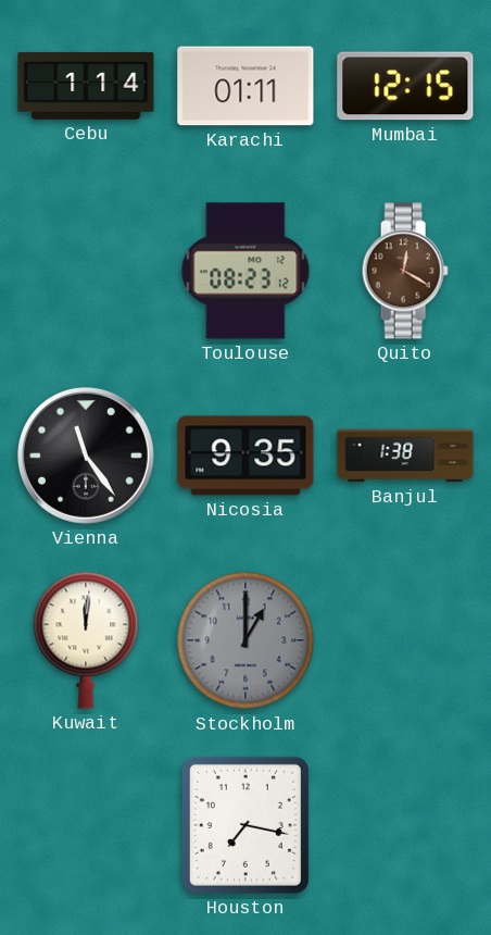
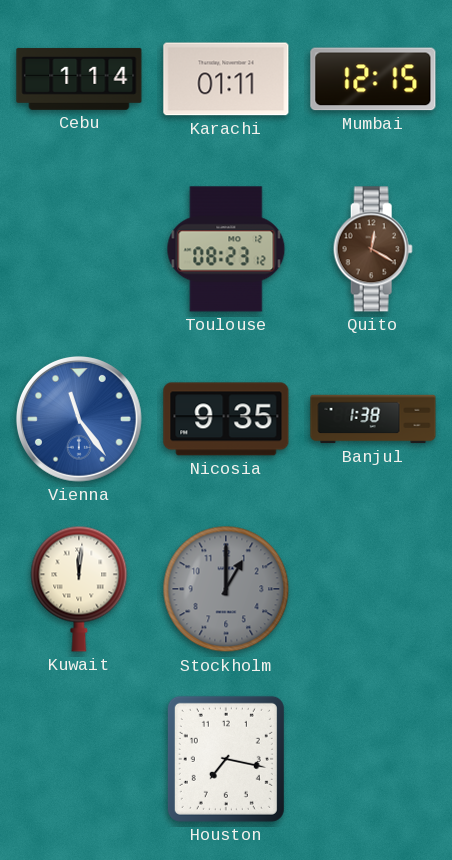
Vienna dial: black -> blue (79, 419)
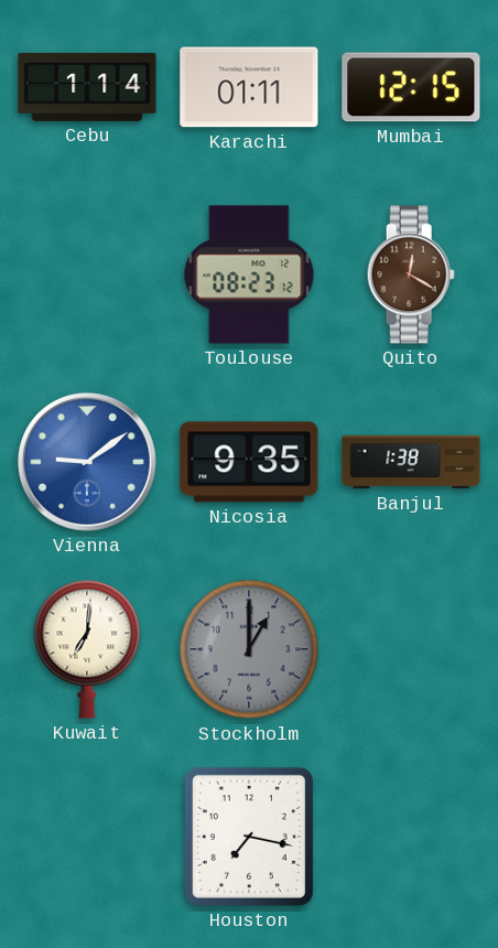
Vienna: 11:24 -> 9:09 (87, 462)
Kuwait: 12:01 -> 7:01 (87, 649)
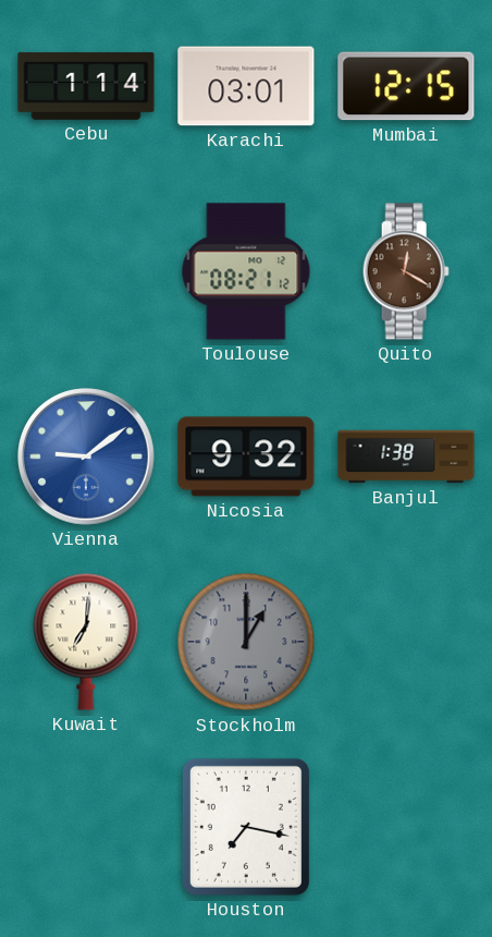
Karachi: 01:11 -> 03:01 (246, 86)
Toulouse: 08:23 -> 08:21 (246, 271)
Nicosia: 9:35 -> 9:32 (246, 457)
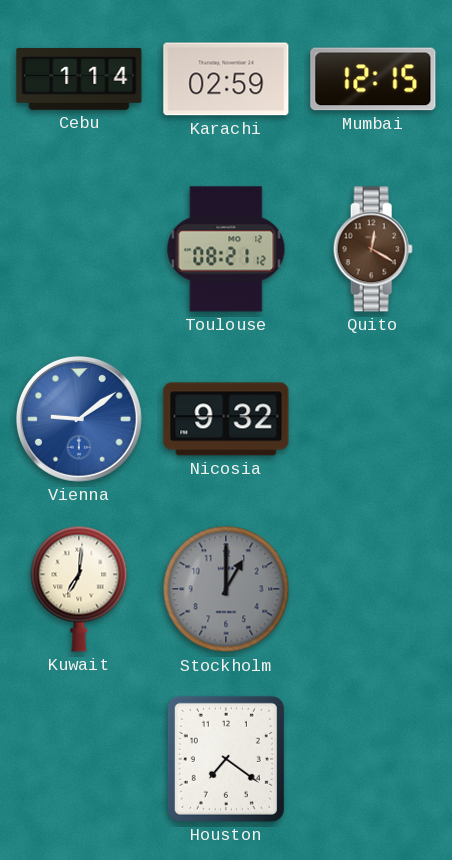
Karachi: 03:01 -> 02:59 (226, 79)
Banjul: 1:38 -> none (406, 457)
Houston: 7:17 -> 7:21 (226, 759)
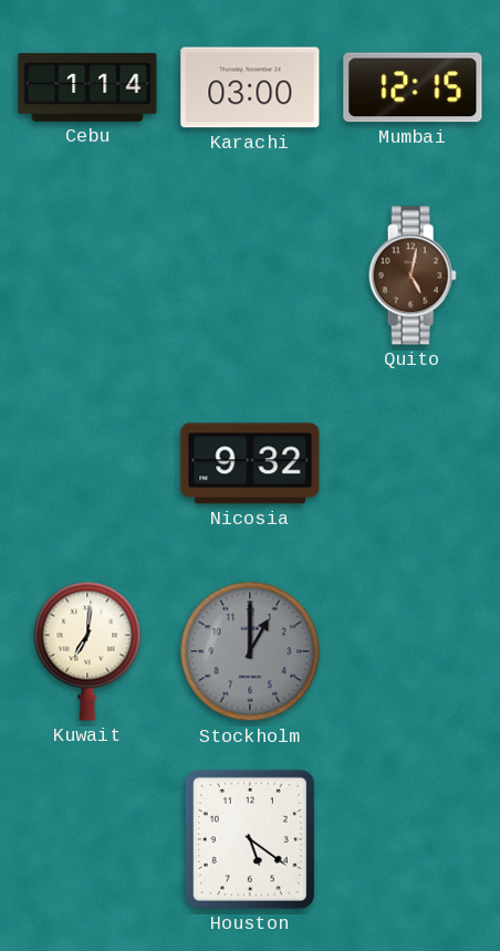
Karachi: 02:59 -> 03:00 (250, 87)
Toulouse: 08:21 -> none (226, 249)
Quito: 12:20 -> 5:02 (413, 275)
Vienna: 9:09 -> none (79, 419)
Houston: 7:21 -> 5:21 (250, 839)
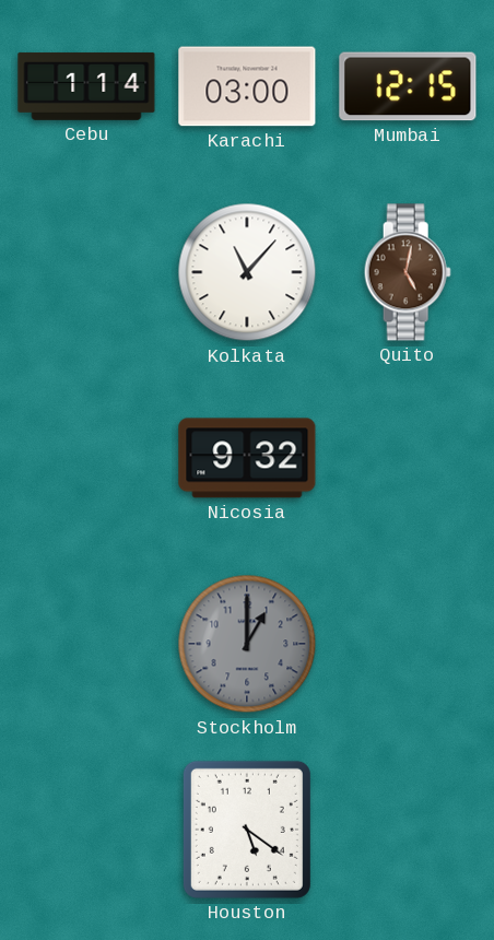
Kolkata: none -> 11:07 (247, 272)
Kuwait: 7:01 -> none (87, 651)
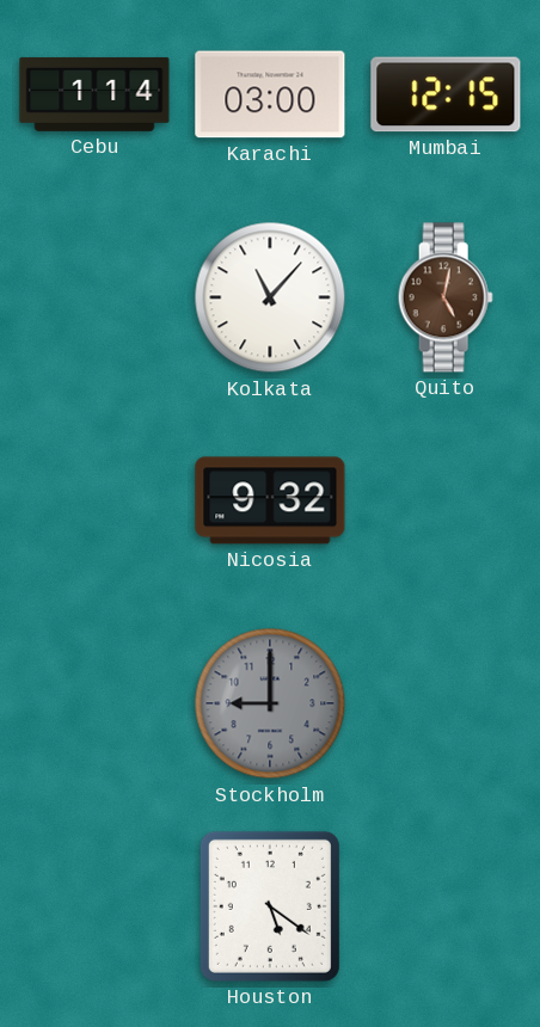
Stockholm: 1:00 -> 9:00 (270, 703)
